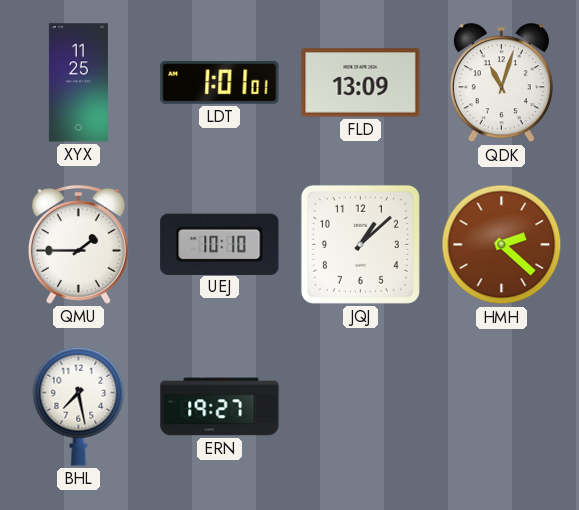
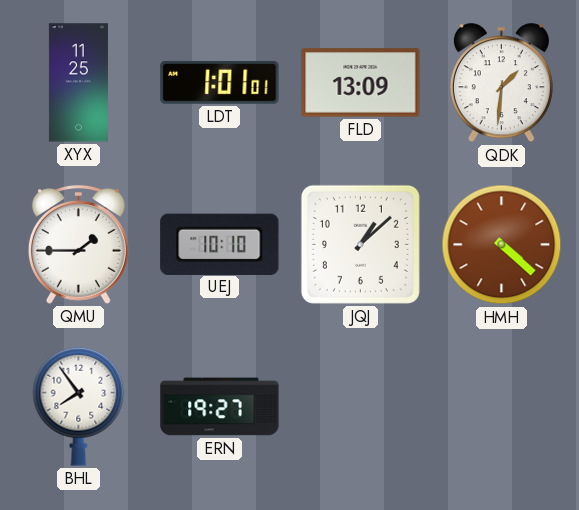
QDK: 11:03 -> 1:31 (501, 83)
HMH: 2:22 -> 4:22 (502, 245)
BHL: 7:28 -> 7:54 (79, 406)
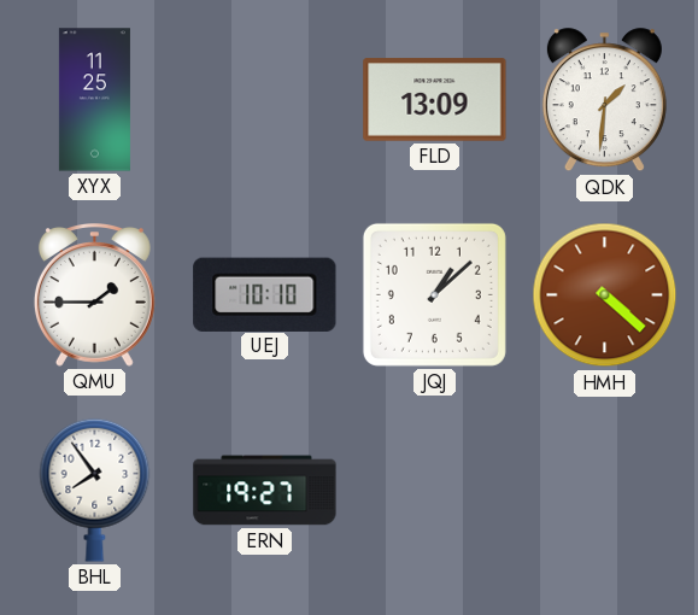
LDT: 1:01 -> none (220, 82)
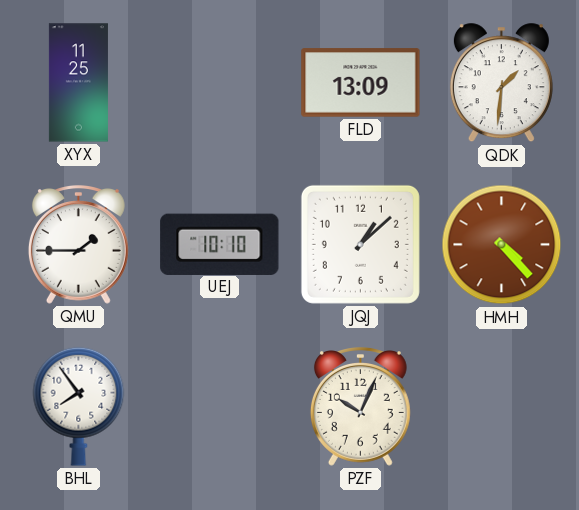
HMH: 4:22 -> 4:23 (502, 245)
ERN: 19:27 -> none (265, 491)
PZF: none -> 10:04 (360, 407)
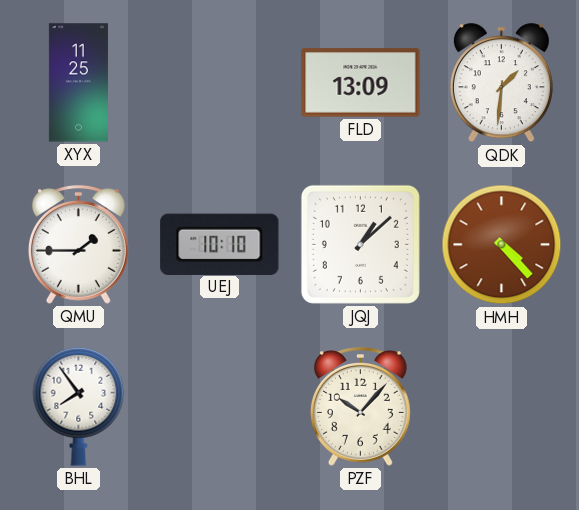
PZF: 10:04 -> 10:07 (360, 407)
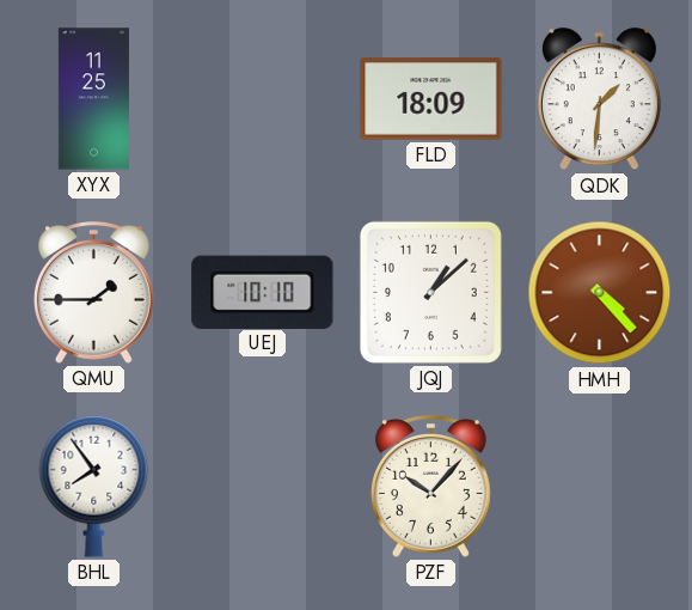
FLD: 13:09 -> 18:09 (431, 99)
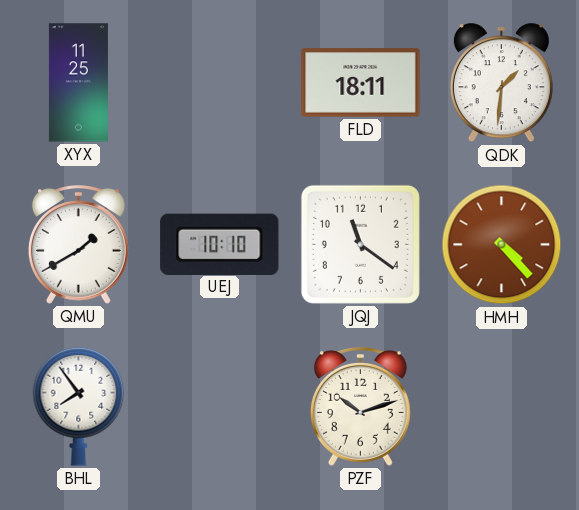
FLD: 18:09 -> 18:11 (361, 83)
QMU: 1:45 -> 1:40 (78, 245)
JQJ: 1:08 -> 11:21 (360, 244)
PZF: 10:07 -> 10:12 (360, 407)
